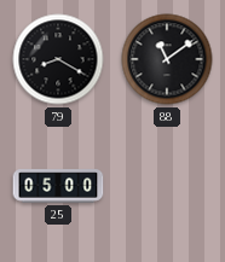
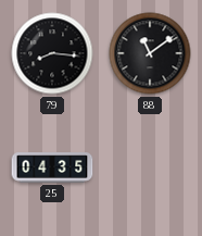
79: 8:20 -> 8:16 (52, 53)
25: 05:00 -> 04:35 (52, 167)
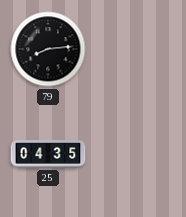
79: 8:16 -> 8:14 (48, 49)
88: 11:09 -> none (150, 53)
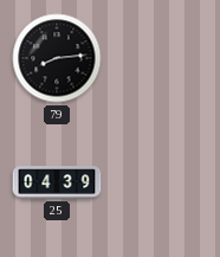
25: 04:35 -> 04:39 (57, 182)
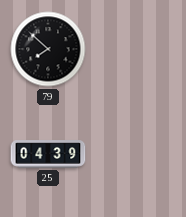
79: 8:14 -> 7:52 (48, 49)
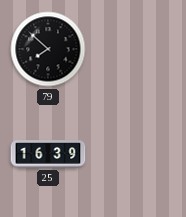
25: 04:39 -> 16:39 (48, 154)
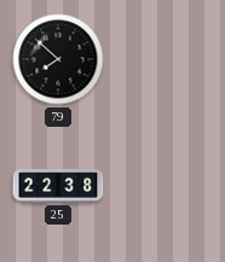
25: 16:39 -> 22:38 (58, 186)
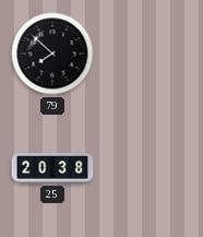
25: 22:38 -> 20:38 (52, 168)
